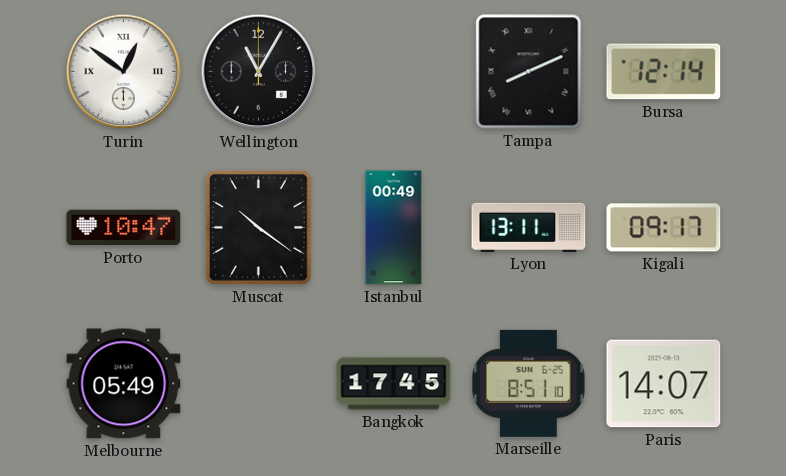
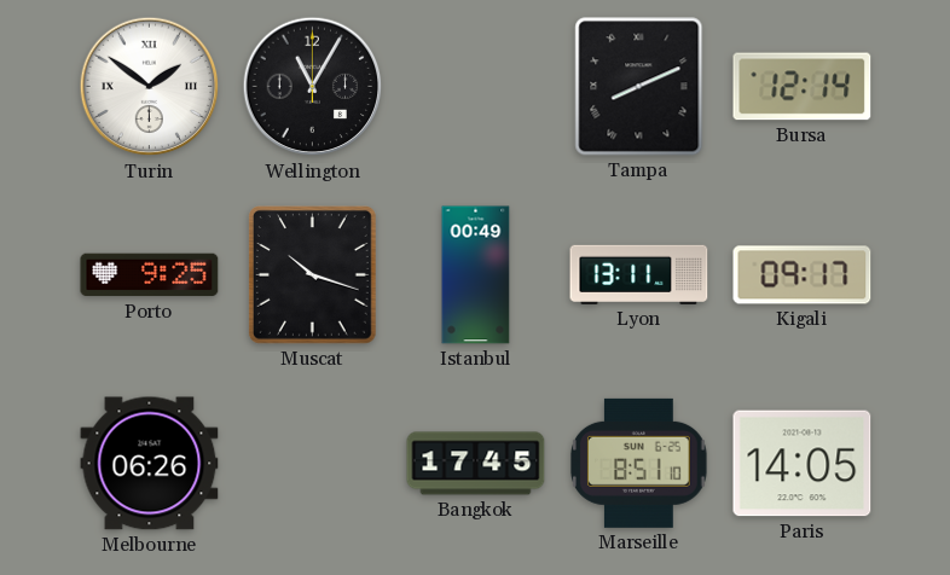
Turin: 12:51 -> 1:51 (150, 87)
Porto: 10:47 -> 9:25 (150, 275)
Muscat: 10:21 -> 10:18 (313, 275)
Melbourne: 05:49 -> 06:26 (150, 464)
Paris: 14:07 -> 14:05 (803, 464)
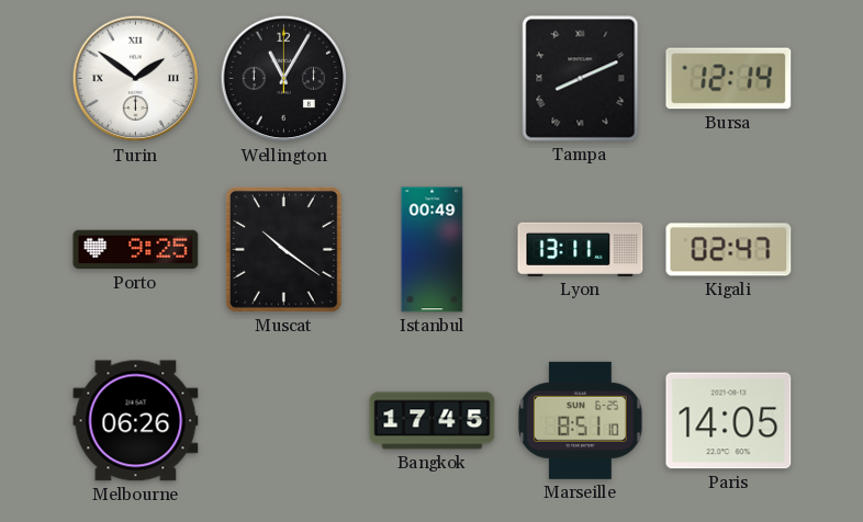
Muscat: 10:18 -> 10:21 (284, 250)
Kigali: 09:17 -> 02:47 (729, 250)
